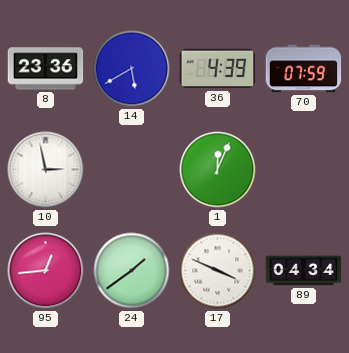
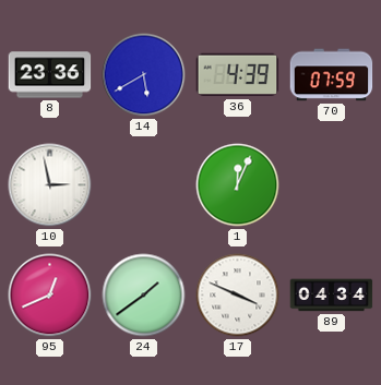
95: 12:44 -> 12:41 (50, 296)
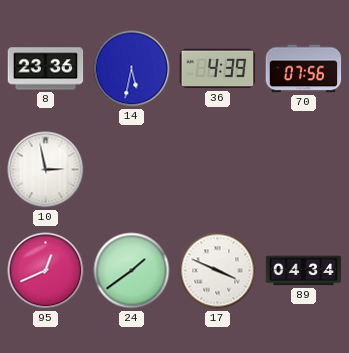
14: 5:40 -> 5:32 (132, 69)
70: 07:59 -> 07:56 (304, 69)
1: 12:04 -> none (238, 185)
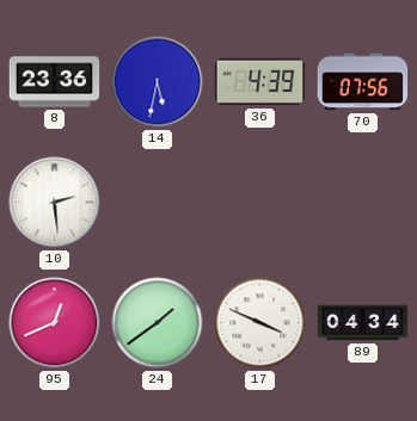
10: 2:58 -> 2:29 (55, 203)
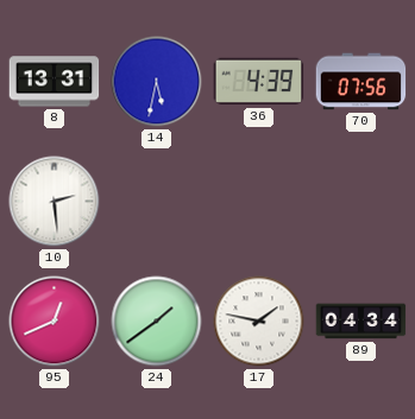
8: 23:36 -> 13:31 (55, 82)
17: 3:49 -> 1:47 (259, 322)
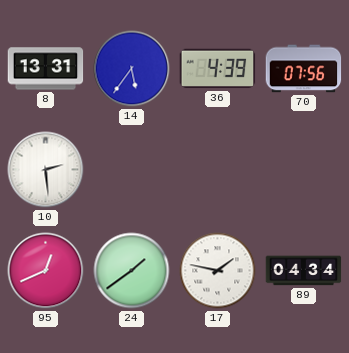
14: 5:32 -> 5:36 (132, 69)
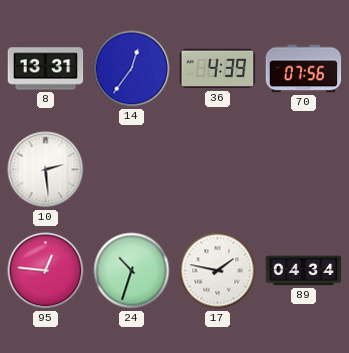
14: 5:36 -> 12:36 (132, 69)
95: 12:41 -> 12:46 (46, 271)
24: 1:39 -> 10:33 (132, 271)
